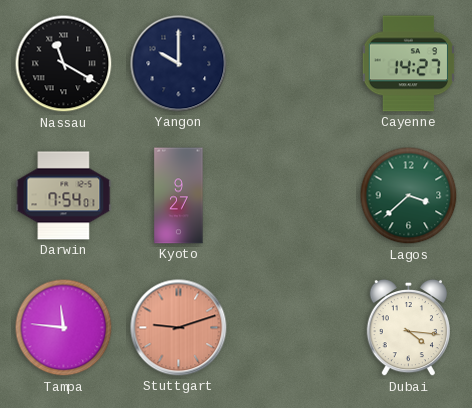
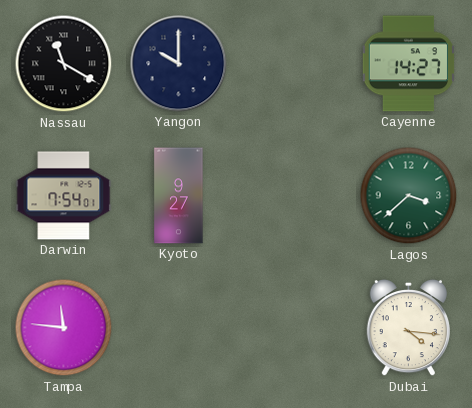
Stuttgart: 9:12 -> none (179, 328)
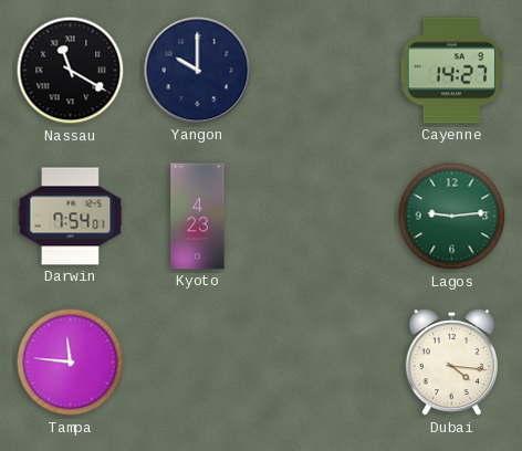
Kyoto: 9:27 -> 4:23 (198, 217)
Lagos: 3:38 -> 9:14 (452, 217)
